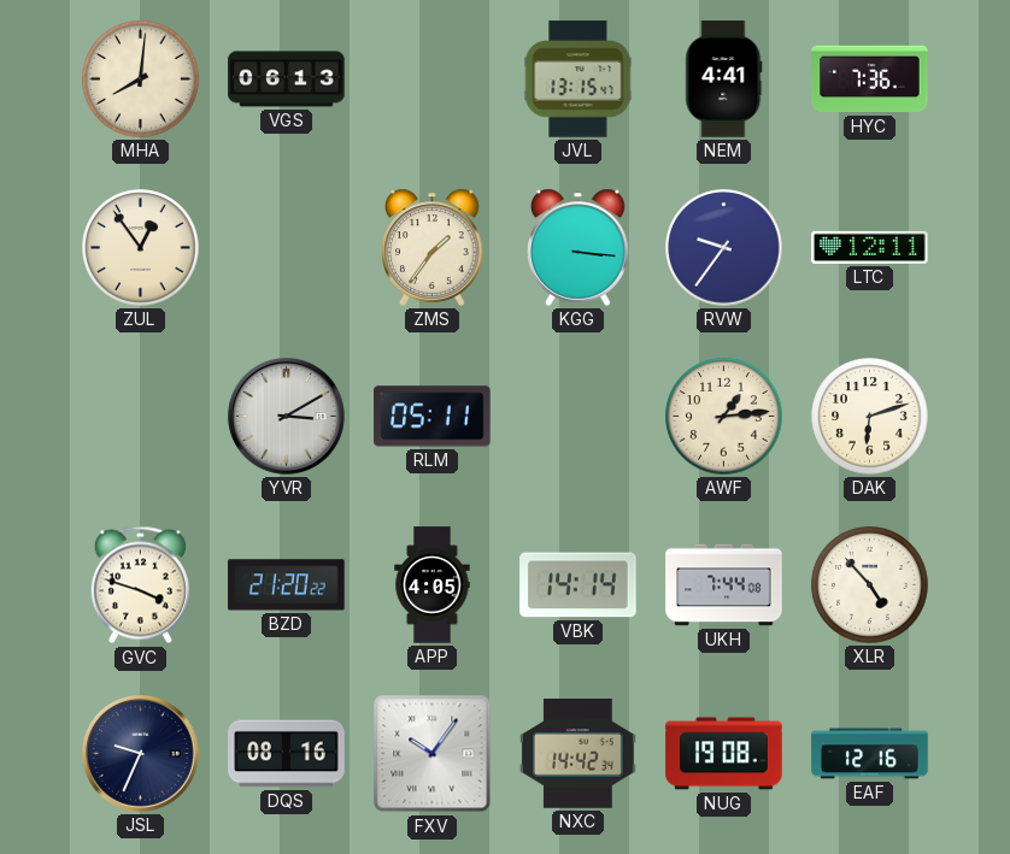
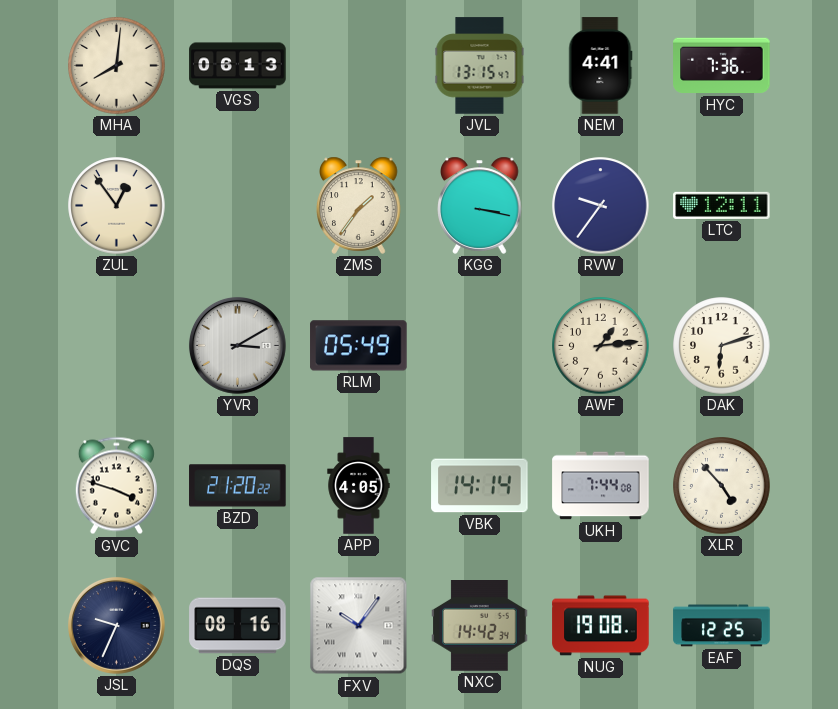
KGG: 3:16 -> 3:17 (480, 205)
RLM: 05:11 -> 05:49 (359, 346)
EAF: 12:16 -> 12:25 (722, 626)
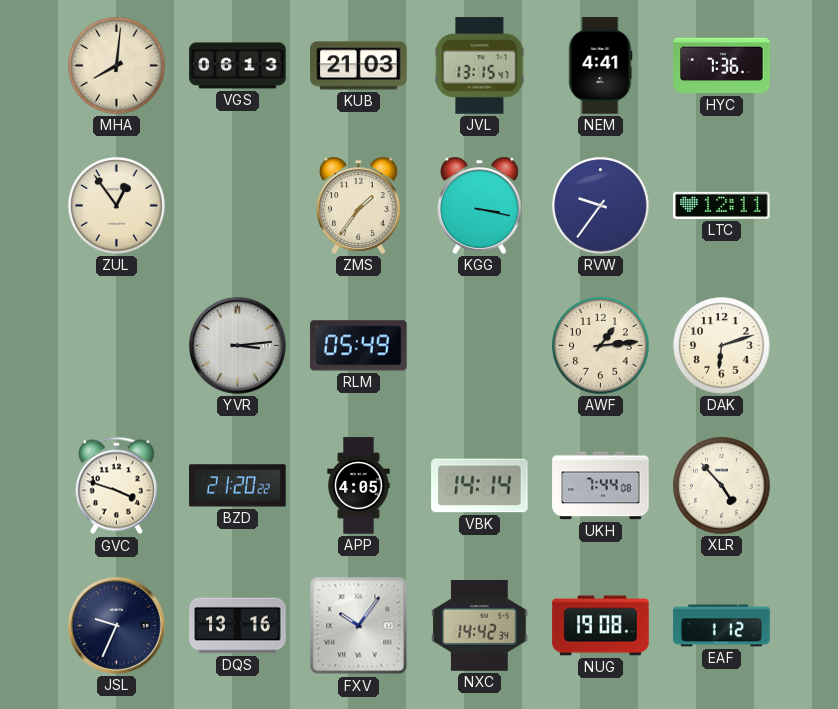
KUB: none -> 21:03 (359, 66)
YVR: 3:10 -> 3:14 (237, 345)
DQS: 08:16 -> 13:16 (238, 626)
EAF: 12:25 -> 1:12 (722, 626)
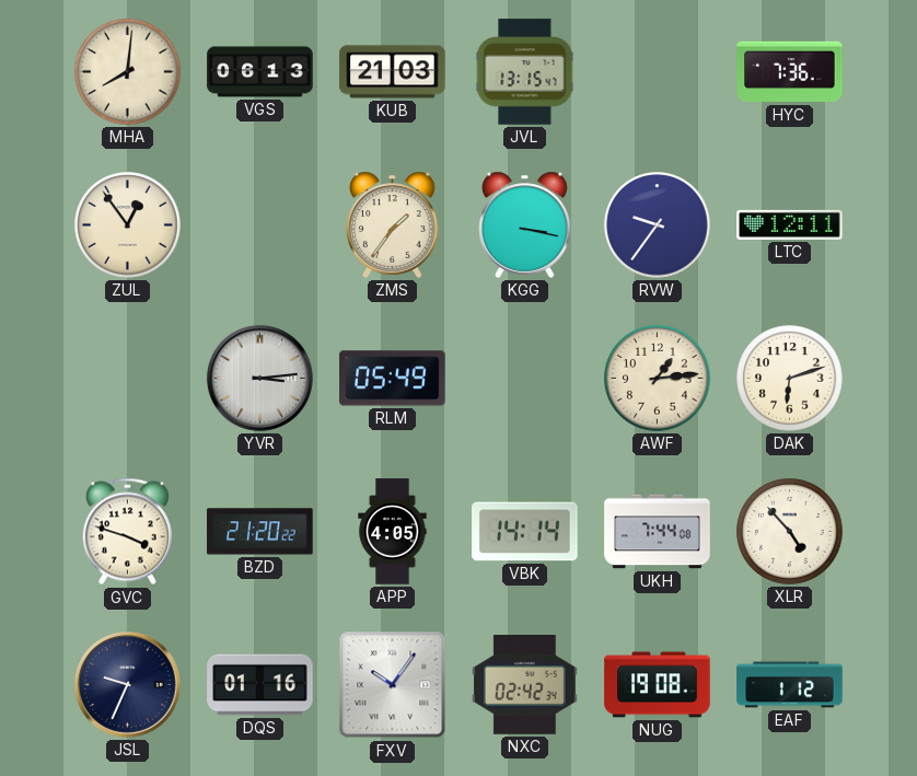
NEM: 4:41 -> none (601, 66)
DQS: 13:16 -> 01:16 (260, 685)
NXC: 14:42 -> 02:42 (525, 685)
